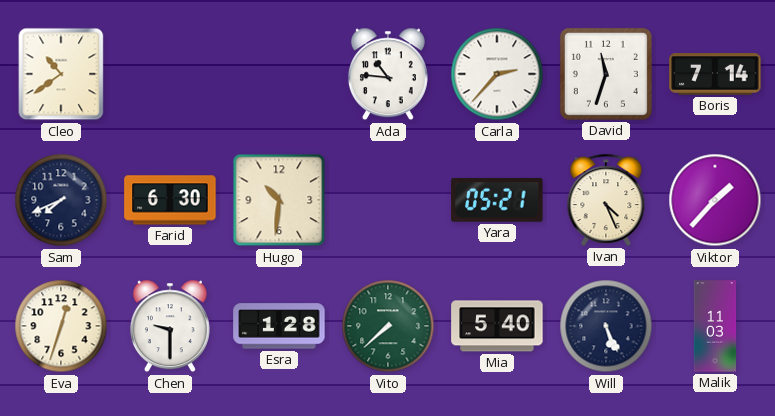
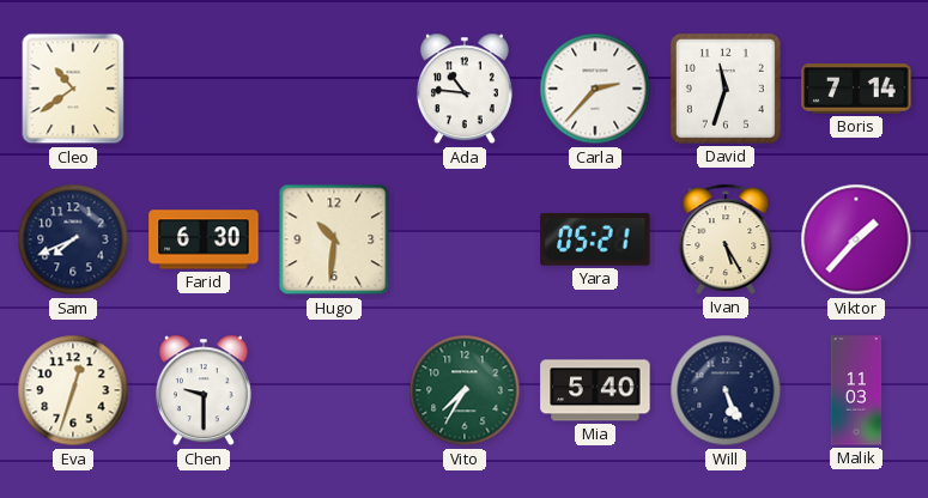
Ivan: 4:26 -> 5:25 (726, 239)
Esra: 1:28 -> none (279, 326)
Vito: 7:38 -> 7:35 (465, 390)
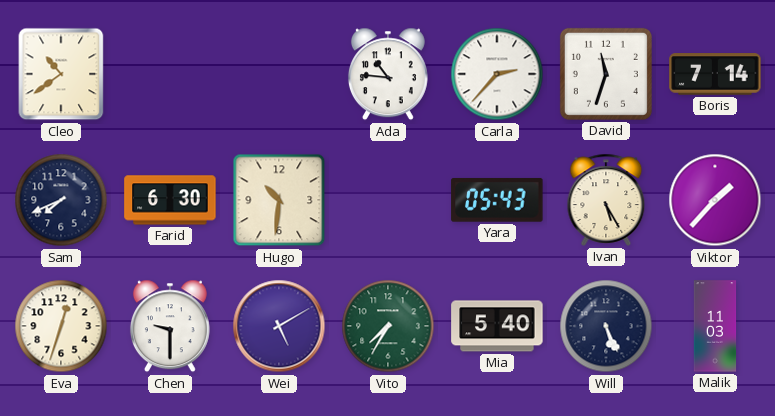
Yara: 05:21 -> 05:43 (497, 200)
Wei: none -> 5:10 (279, 326)
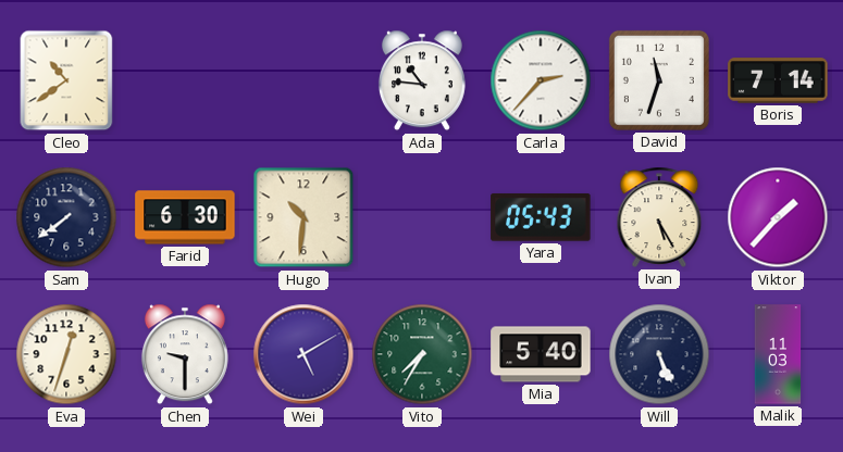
Sam: 7:41 -> 7:39 (66, 217)
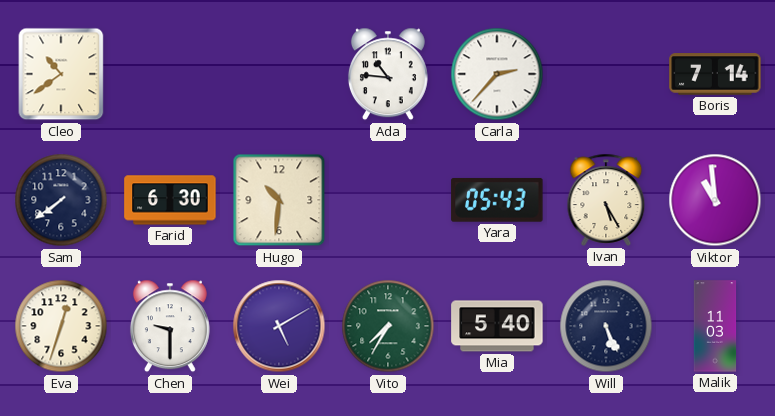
David: 11:33 -> none (659, 80)
Viktor: 1:37 -> 10:59 (715, 200)
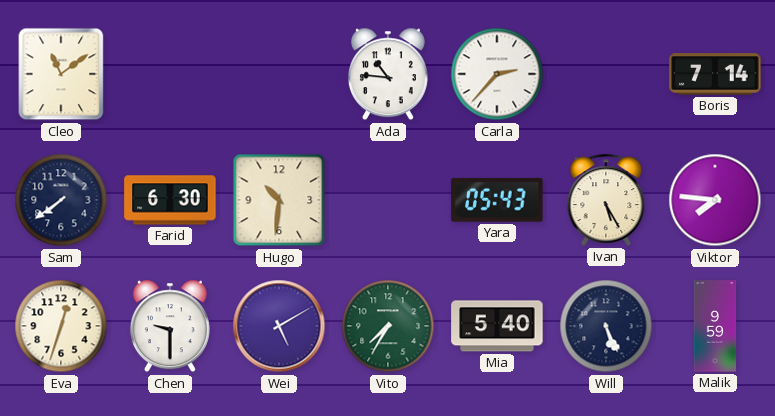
Cleo: 10:39 -> 11:09 (61, 74)
Viktor: 10:59 -> 7:46 (715, 200)
Malik: 11:03 -> 9:59 (715, 326)
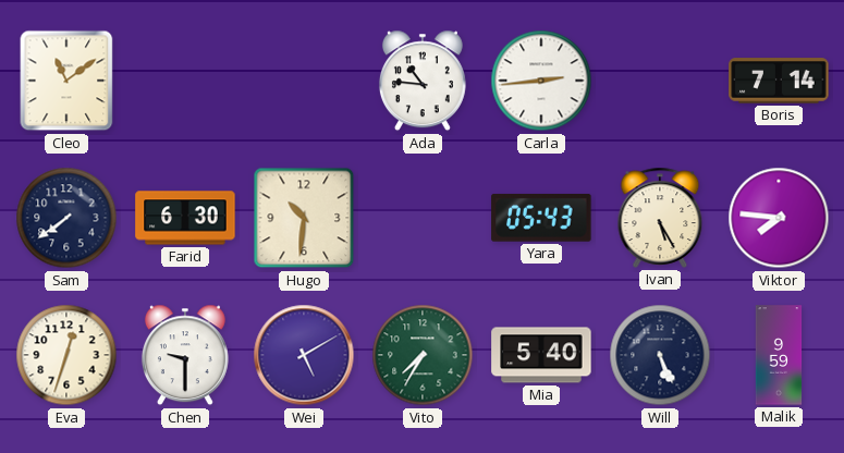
Carla: 2:37 -> 2:44 (541, 81)
